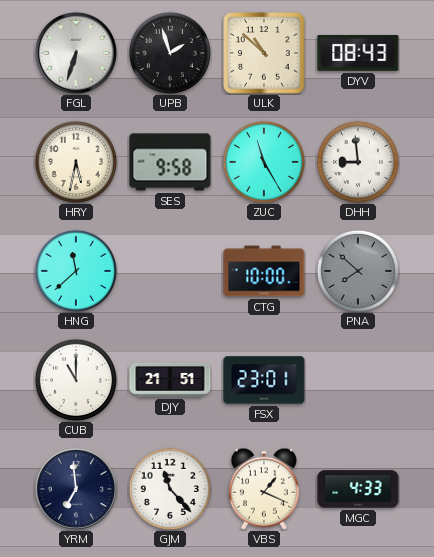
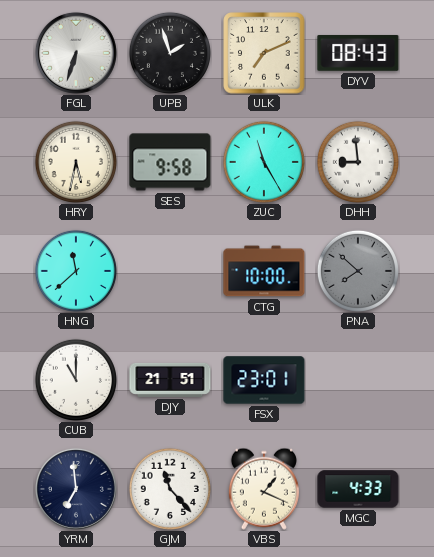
ULK: 10:52 -> 7:11 (264, 53)
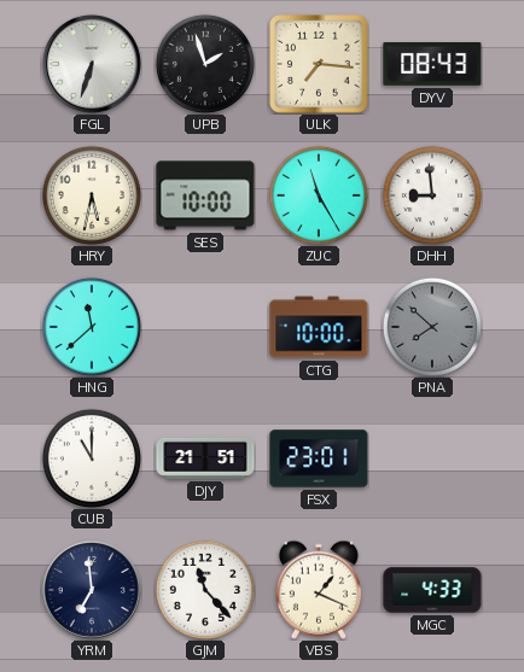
ULK: 7:11 -> 7:16 (319, 64)
SES: 9:58 -> 10:00 (205, 195)
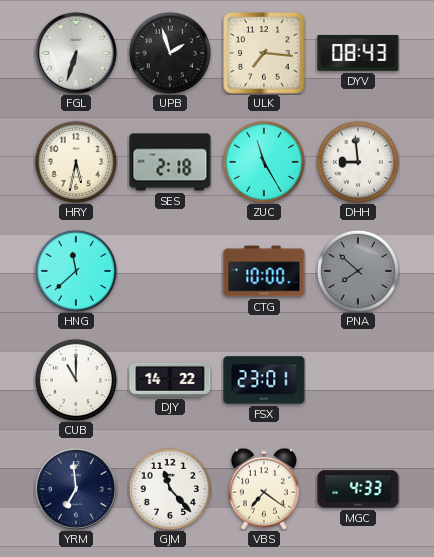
SES: 10:00 -> 2:18 (170, 162)
DJY: 21:51 -> 14:22 (170, 380)
VBS: 1:19 -> 7:21 (264, 489)
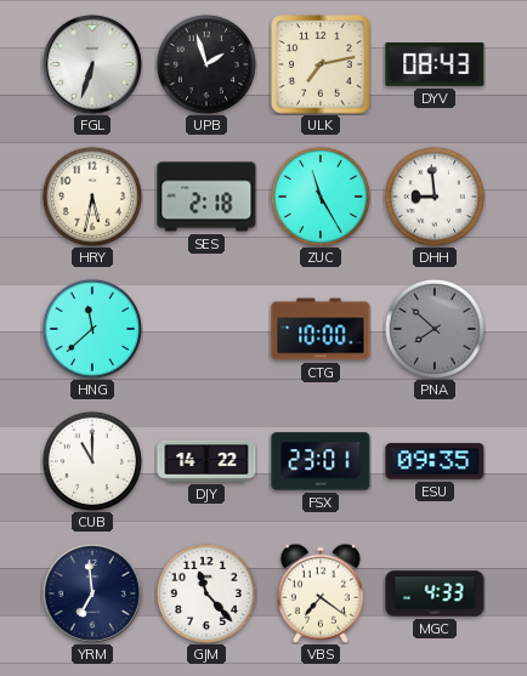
ULK: 7:16 -> 7:13 (321, 64)
ESU: none -> 09:35 (435, 461)
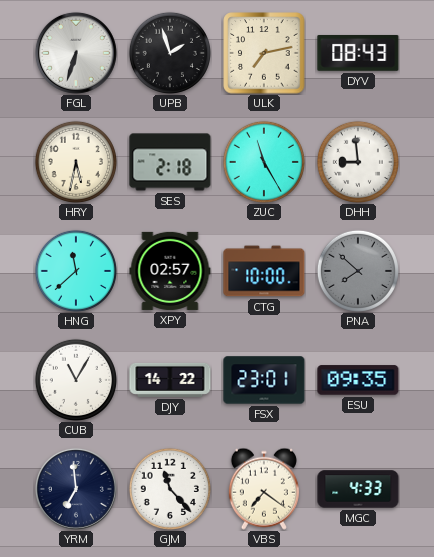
XPY: none -> 02:57 (170, 271)
CUB: 11:00 -> 11:05 (76, 380)
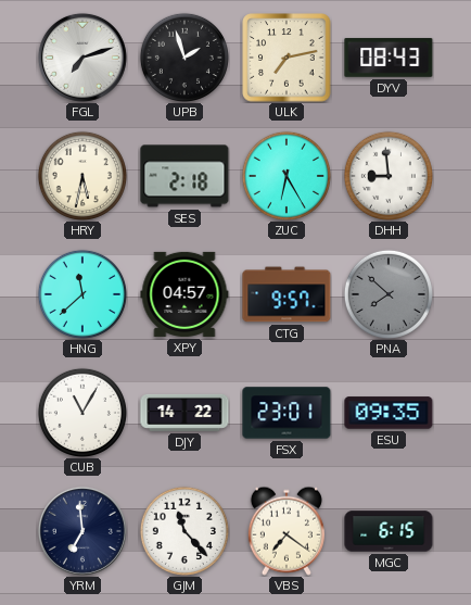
FGL: 6:33 -> 7:12 (82, 58)
ZUC: 11:25 -> 6:25 (287, 176)
XPY: 02:57 -> 04:57 (184, 294)
CTG: 10:00 -> 9:57 (287, 294)
MGC: 4:33 -> 6:15 (389, 531)
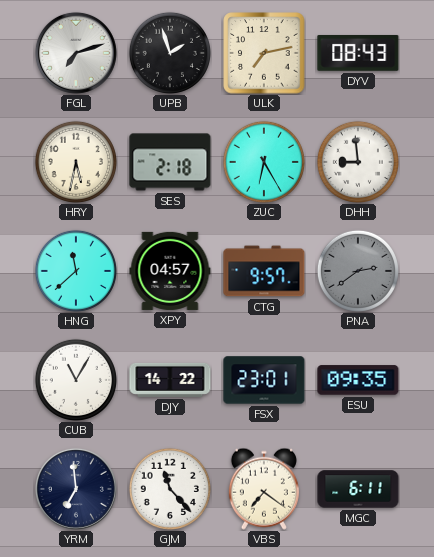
PNA: 7:52 -> 2:39 (358, 271)
MGC: 6:15 -> 6:11 (358, 489)
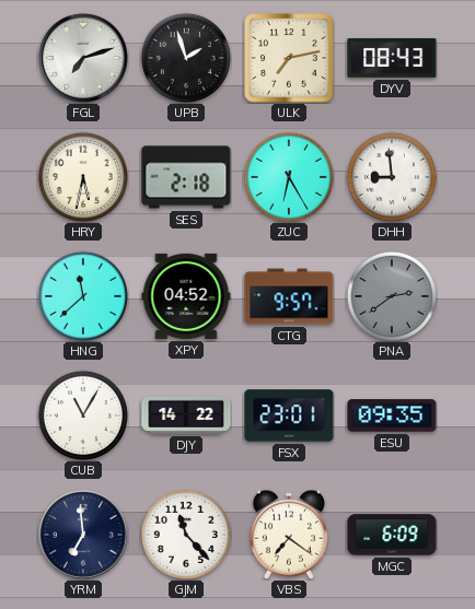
XPY: 04:57 -> 04:52 (186, 296)
MGC: 6:11 -> 6:09 (392, 535)
